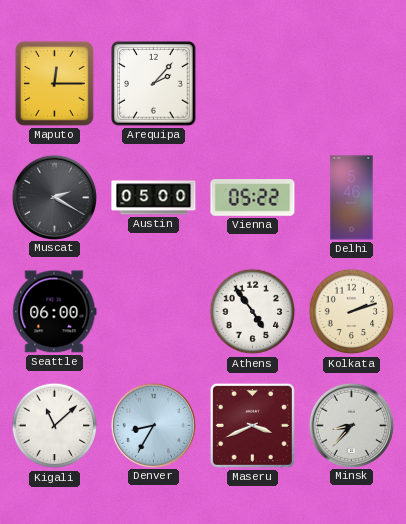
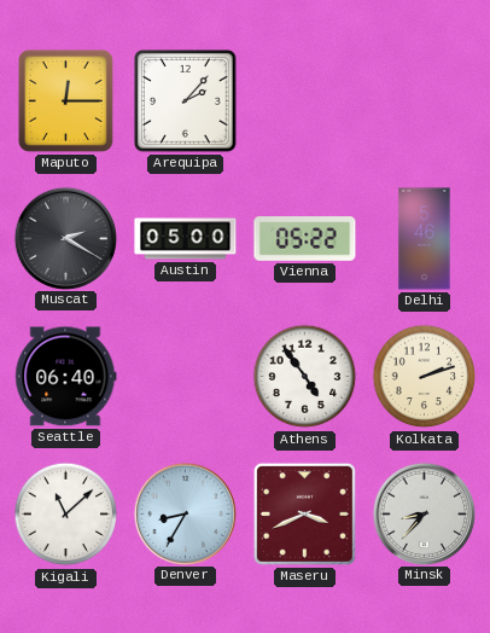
Seattle: 06:00 -> 06:40 (66, 377)
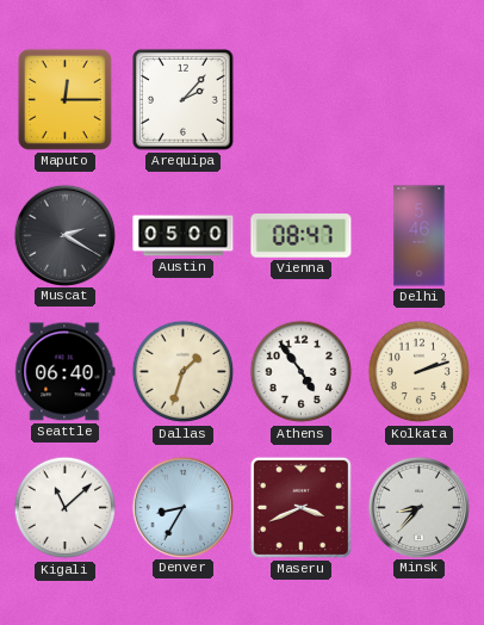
Vienna: 05:22 -> 08:47 (302, 236)
Dallas: none -> 1:33 (184, 372)
